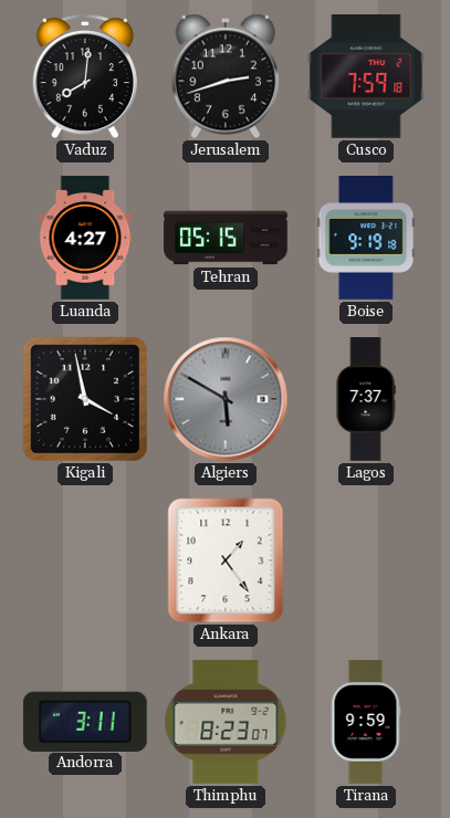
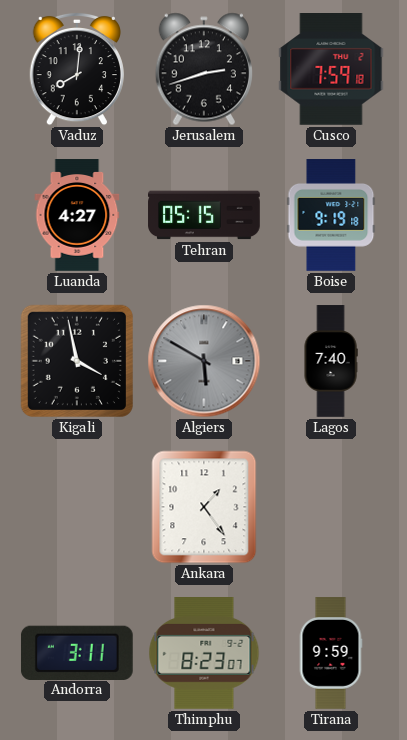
Lagos: 7:37 -> 7:40 (331, 361)
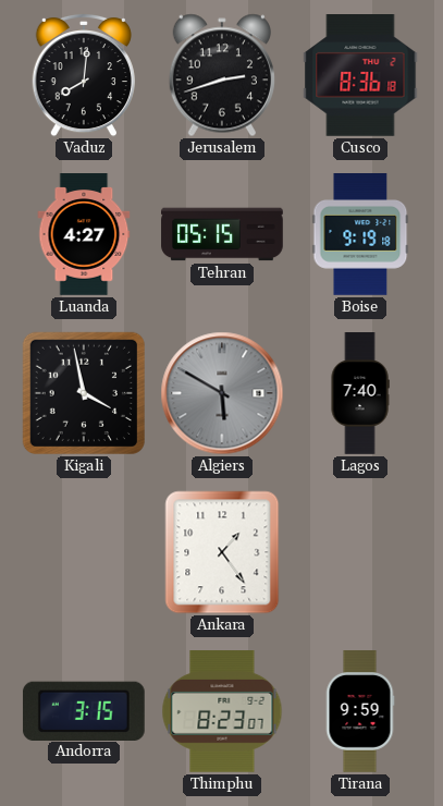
Cusco: 7:59 -> 8:36 (360, 76)
Andorra: 3:11 -> 3:15 (84, 710)
